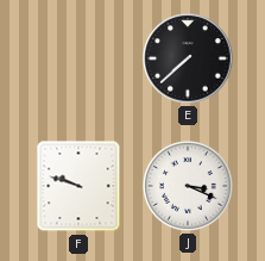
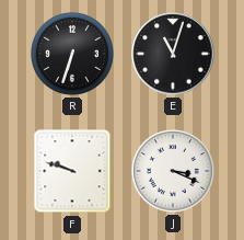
R: none -> 6:33 (73, 55)
E: 7:38 -> 11:03 (173, 54)
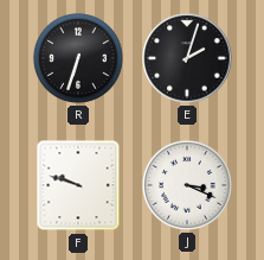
E: 11:03 -> 2:03 (187, 58)
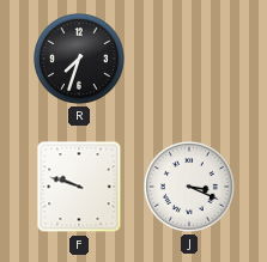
R: 6:33 -> 7:33 (80, 60)
E: 2:03 -> none (187, 58)
